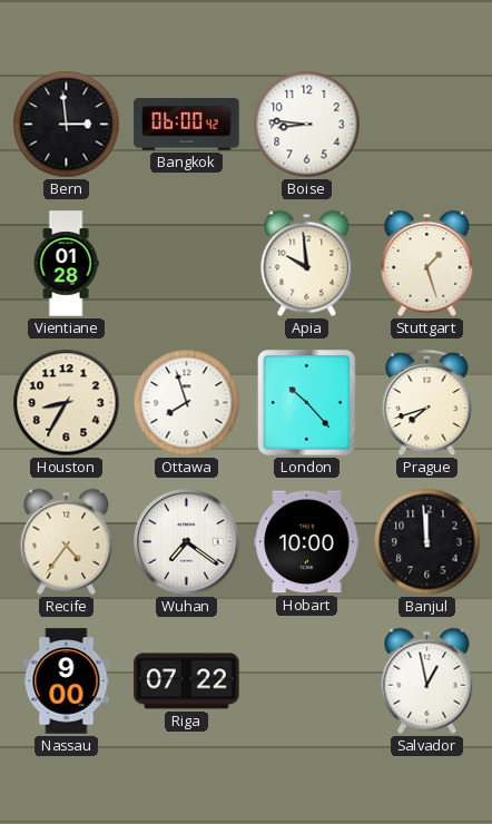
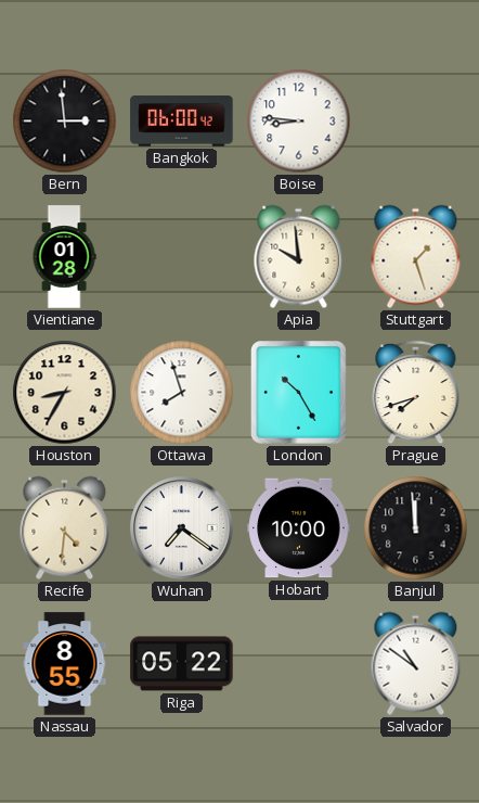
London: 10:23 -> 10:25 (299, 393)
Recife: 4:36 -> 4:31 (65, 528)
Nassau: 9:00 -> 8:55 (65, 664)
Riga: 07:22 -> 05:22 (182, 664)
Salvador: 12:58 -> 10:51 (416, 664)
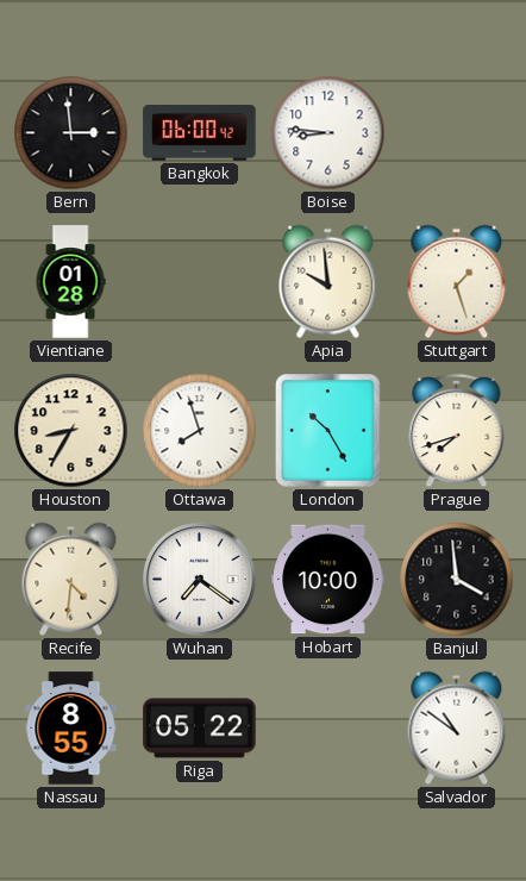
Banjul: 11:59 -> 3:59 (457, 580)
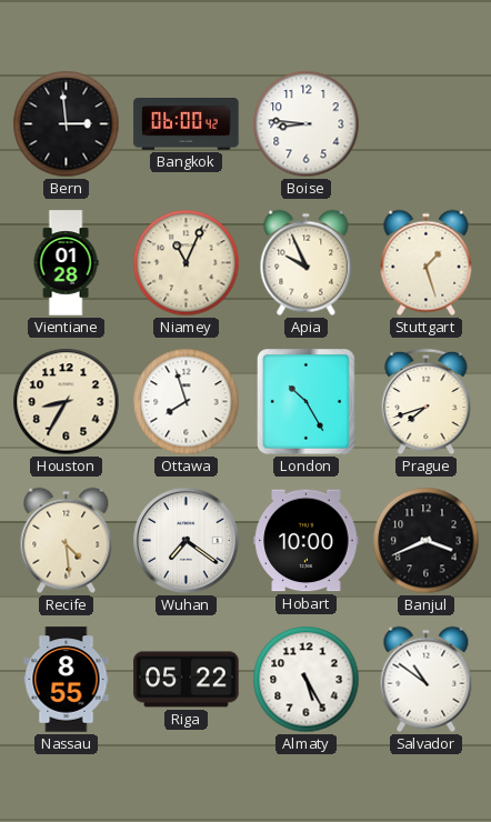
Niamey: none -> 11:04 (187, 263)
Apia: 9:59 -> 9:56 (307, 263)
Recife: 4:31 -> 4:29 (67, 541)
Banjul: 3:59 -> 3:41 (427, 541)
Almaty: none -> 5:25 (307, 680)
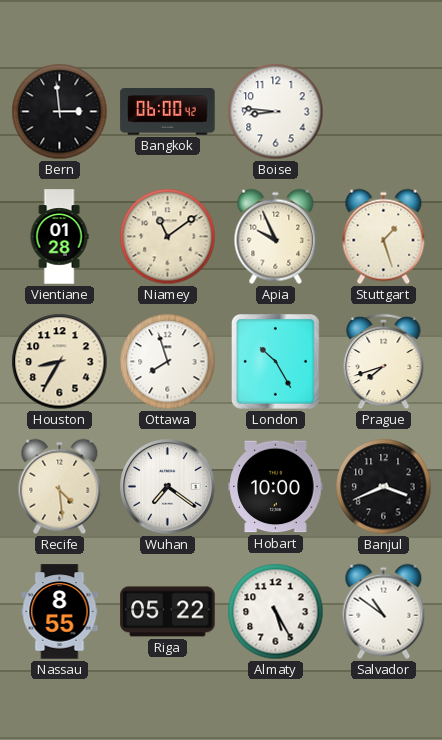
Niamey: 11:04 -> 11:09 (168, 237)
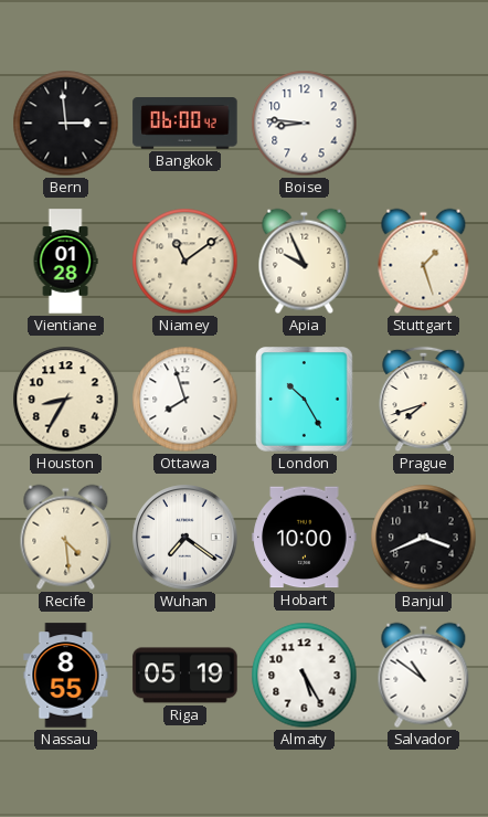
Riga: 05:22 -> 05:19 (185, 676)
